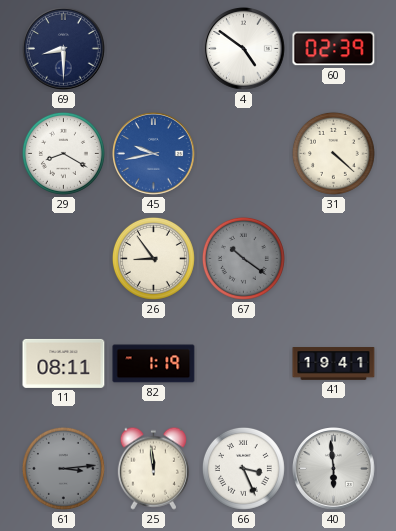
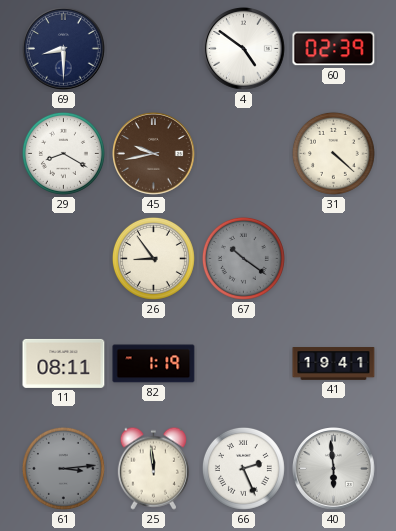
45 dial: blue -> brown (154, 154)
66: 3:26 -> 2:26 (243, 468)
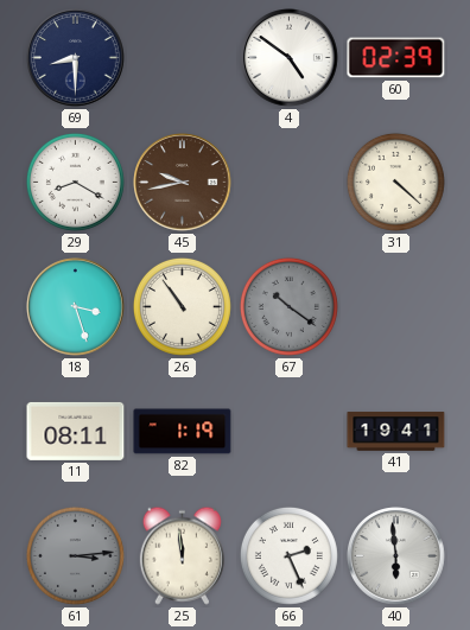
18: none -> 3:27 (76, 307)
26: 8:54 -> 10:54 (182, 306)
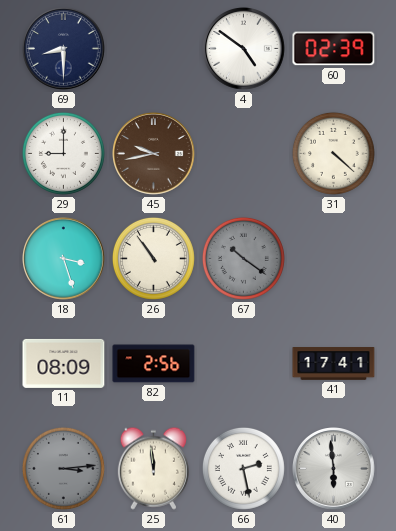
29: 8:20 -> 9:00 (63, 153)
11: 08:11 -> 08:09 (64, 363)
82: 1:19 -> 2:56 (154, 364)
41: 19:41 -> 17:41 (334, 364)
66: 2:26 -> 2:28 (243, 468)
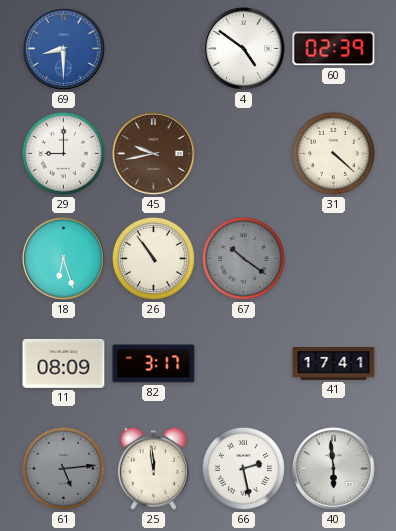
69 dial: navy -> blue (64, 49)
18: 3:27 -> 6:27 (64, 259)
82: 2:56 -> 3:17 (154, 364)
61: 3:14 -> 5:14 (63, 468)
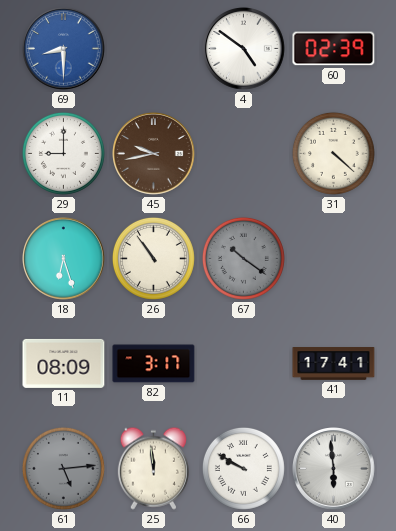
66: 2:28 -> 9:50 (243, 468)
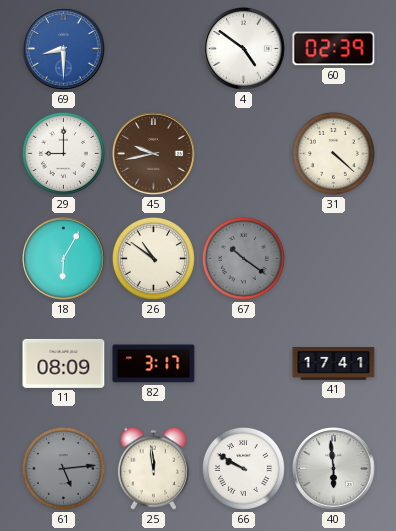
18: 6:27 -> 6:05 (64, 259)
26: 10:54 -> 10:51 (153, 258)
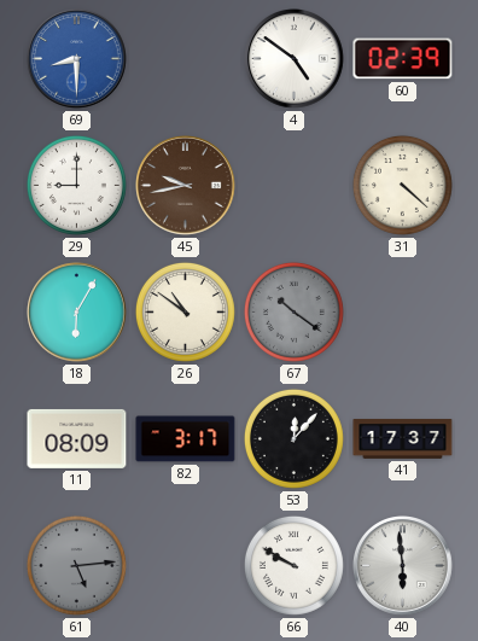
53: none -> 12:07 (293, 438)
41: 17:41 -> 17:37 (403, 439)
25: 11:59 -> none (153, 468)
